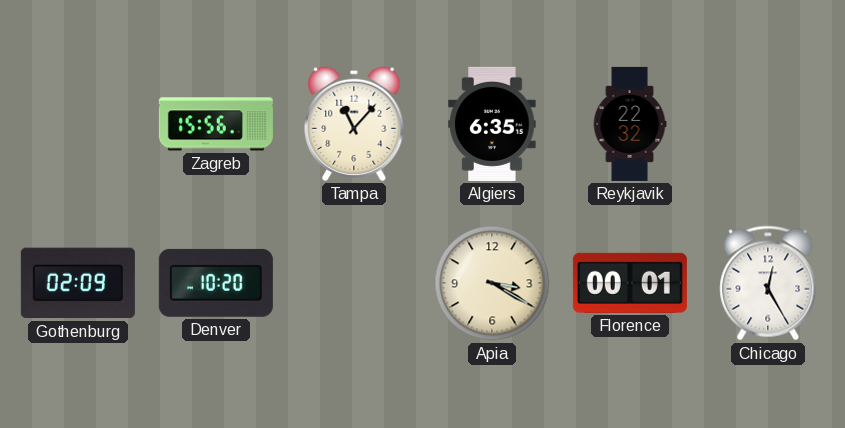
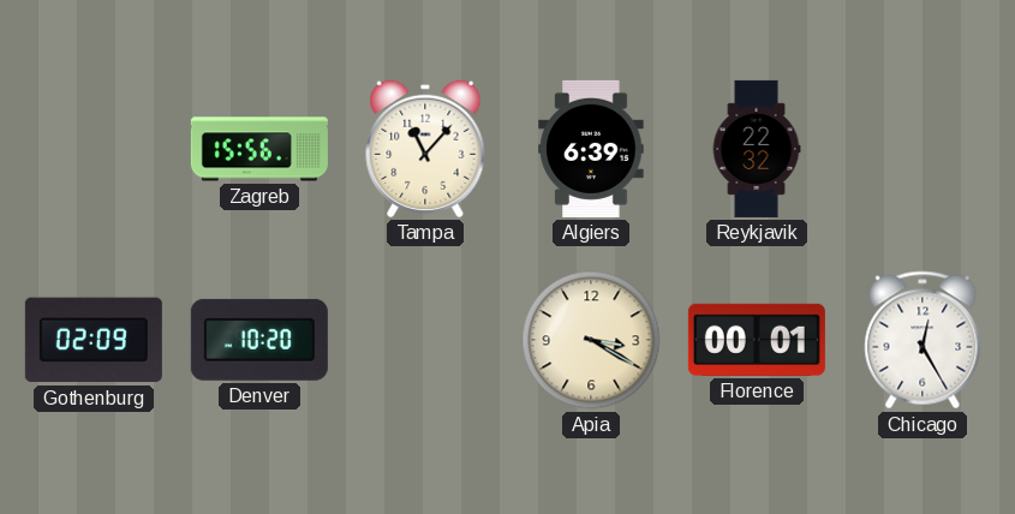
Algiers: 6:35 -> 6:39 (591, 149)
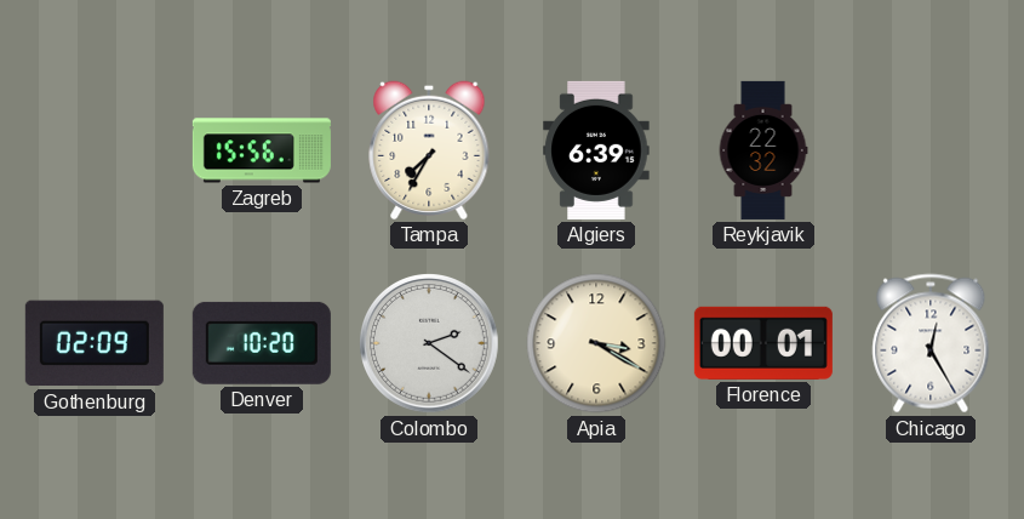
Tampa: 11:07 -> 7:35 (429, 150)
Colombo: none -> 2:21 (430, 344)
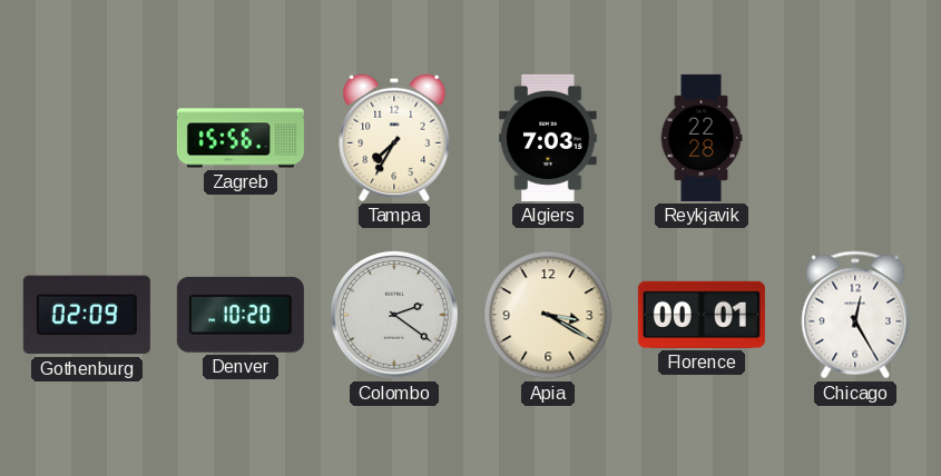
Algiers: 6:39 -> 7:03 (548, 138)
Reykjavik: 22:32 -> 22:28 (702, 138)
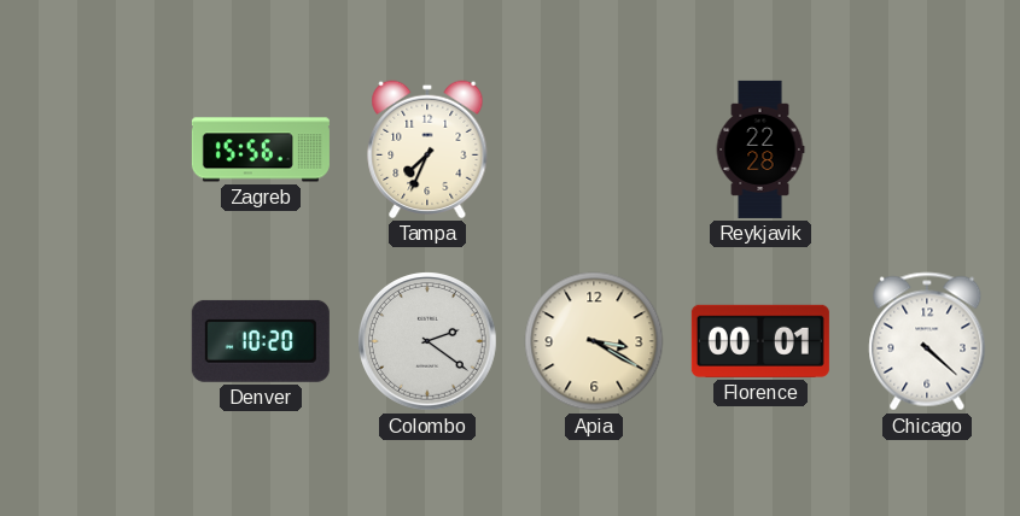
Tampa: 7:35 -> 7:34 (427, 149)
Algiers: 7:03 -> none (548, 138)
Gothenburg: 02:09 -> none (87, 315)
Chicago: 12:25 -> 4:22 (927, 341)
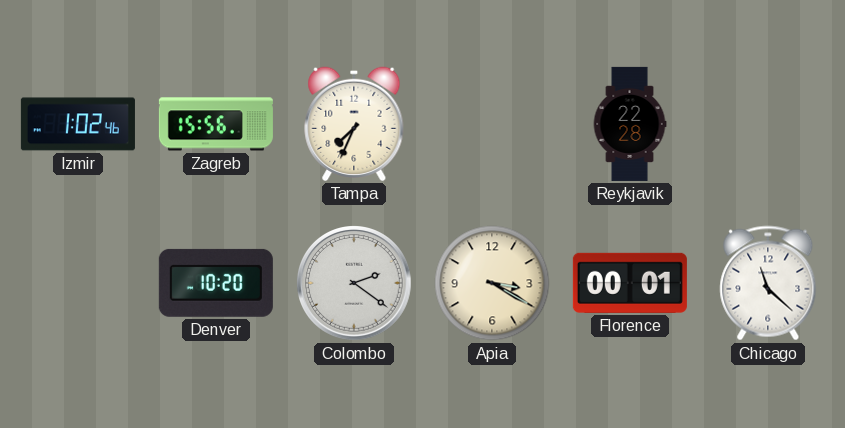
Izmir: none -> 1:02 (78, 124)
Chicago: 4:22 -> 11:22 (768, 283)
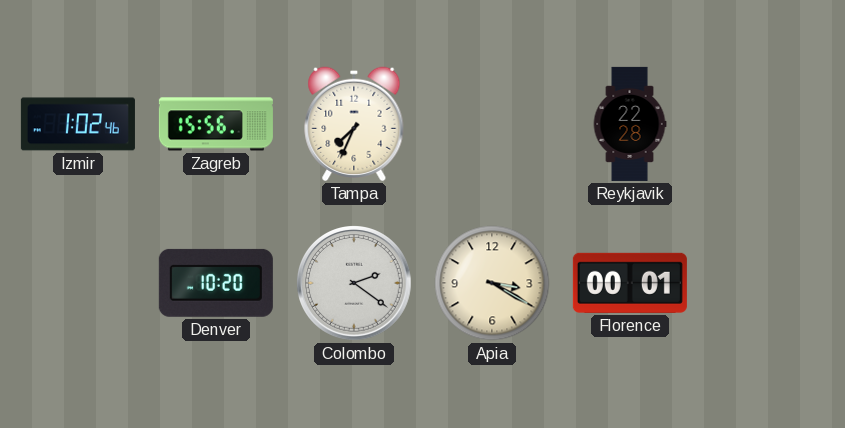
Chicago: 11:22 -> none (768, 283)
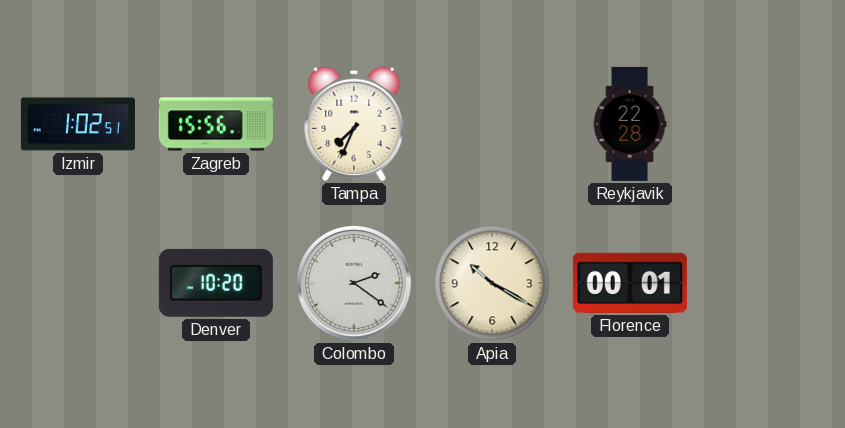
Izmir: 1:02:46 -> 1:02:51 (78, 124)
Apia: 3:20 -> 10:20 (492, 283)
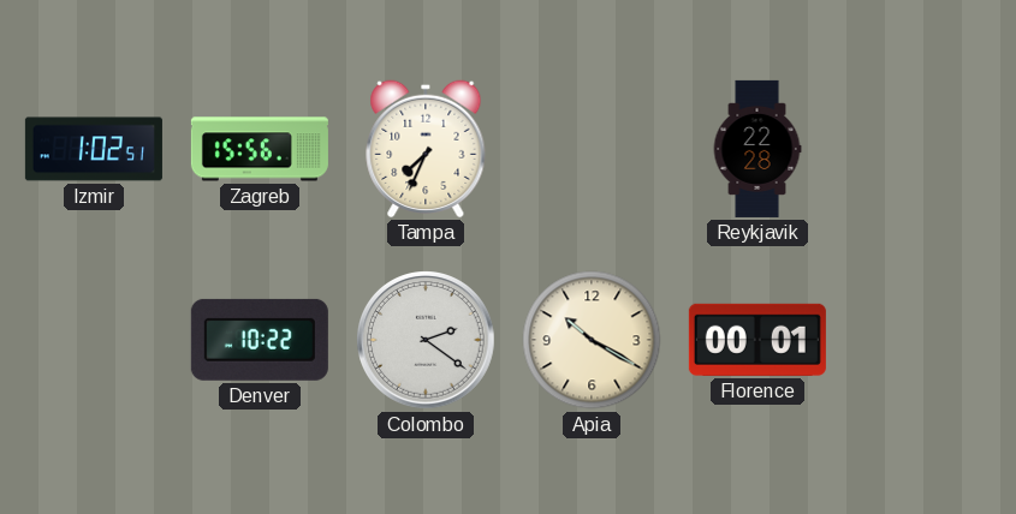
Denver: 10:20 -> 10:22 (260, 340)
